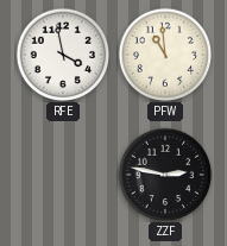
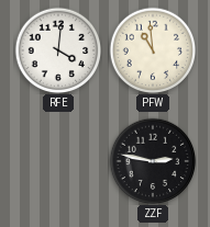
RFE: 3:58 -> 4:01 (58, 50)
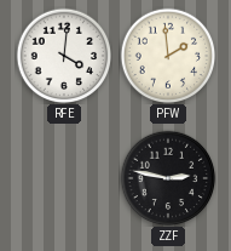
PFW: 10:59 -> 1:59 (168, 56)
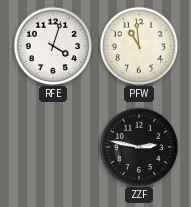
RFE: 4:01 -> 4:03 (53, 46)
PFW: 1:59 -> 10:59 (139, 46)
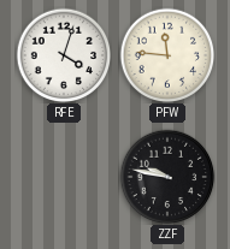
PFW: 10:59 -> 11:46 (167, 55)
ZZF: 2:47 -> 9:47 (167, 177)
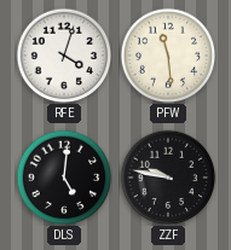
PFW: 11:46 -> 11:29 (168, 56)
DLS: none -> 5:01 (64, 178)
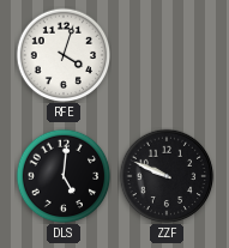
PFW: 11:29 -> none (168, 56)
ZZF: 9:47 -> 9:49 (167, 176)
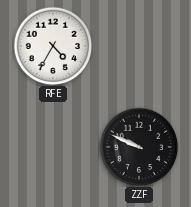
RFE: 4:03 -> 4:35 (53, 46)
DLS: 5:01 -> none (64, 176)
